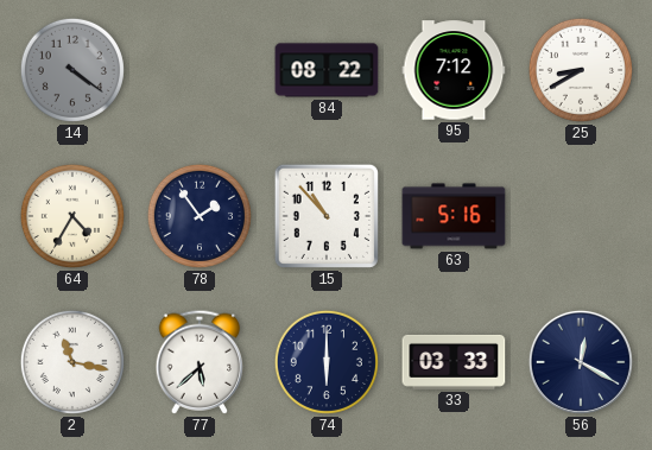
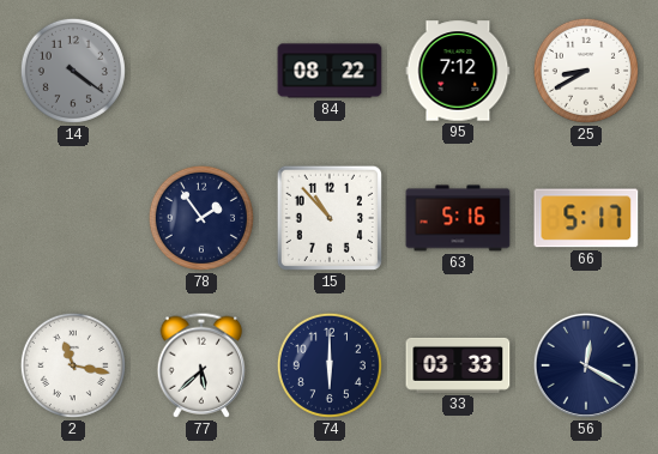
64: 4:35 -> none (72, 216)
66: none -> 5:17 (586, 218)
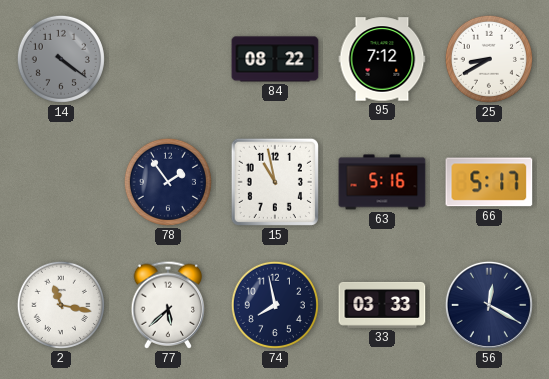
15: 10:53 -> 10:58 (275, 182)
74: 6:00 -> 7:58 (275, 305)
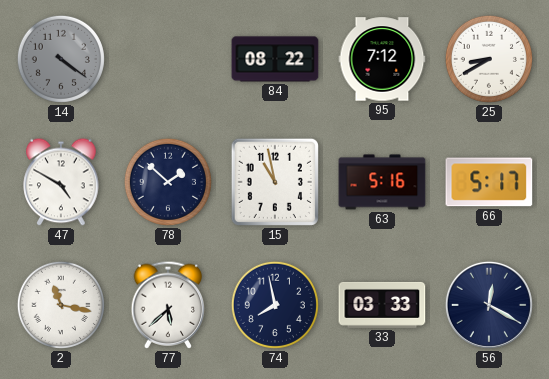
47: none -> 4:50 (61, 182)
78: 1:54 -> 1:52 (168, 182)
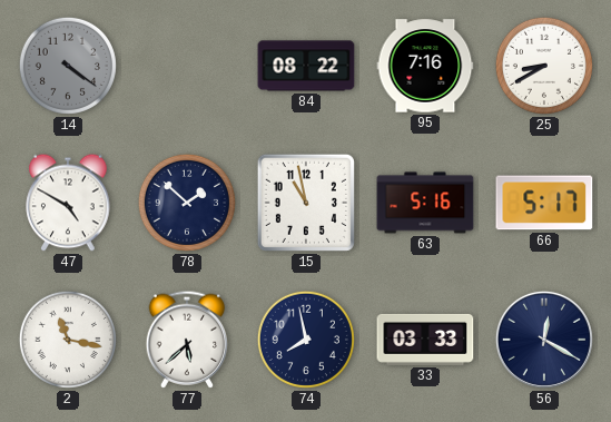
95: 7:12 -> 7:16 (425, 66)
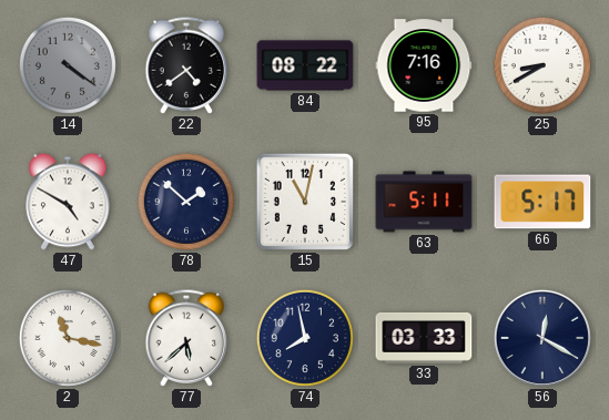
22: none -> 4:39 (186, 65)
15: 10:58 -> 11:02 (305, 202)
63: 5:16 -> 5:11 (424, 202)
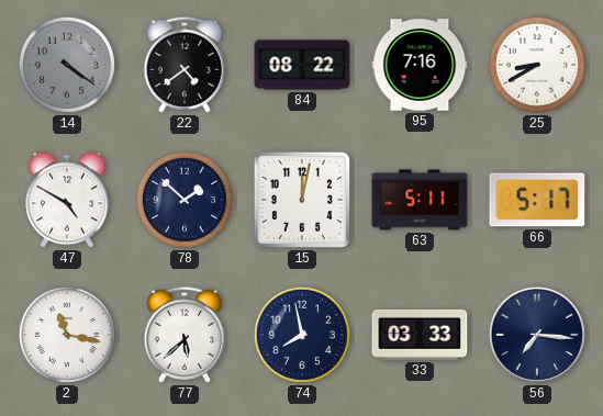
15: 11:02 -> 12:02 (302, 200)
56: 12:20 -> 7:16 (537, 335)
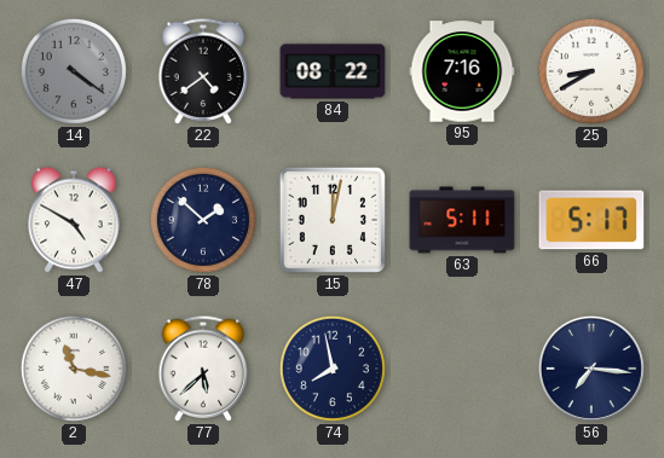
33: 03:33 -> none (420, 335)
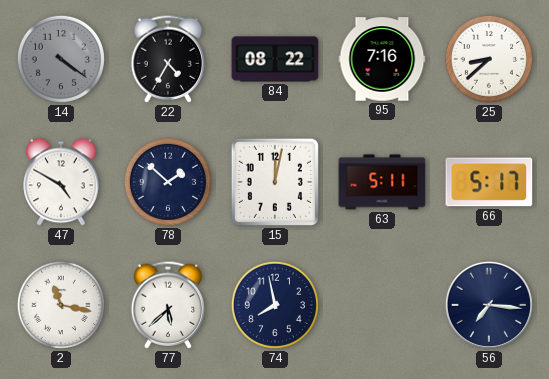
22: 4:39 -> 4:35 (168, 59)
25: 8:40 -> 8:38 (489, 59)
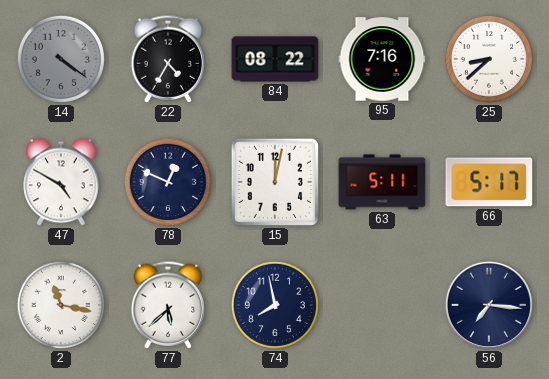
78: 1:52 -> 12:49 (168, 182)
